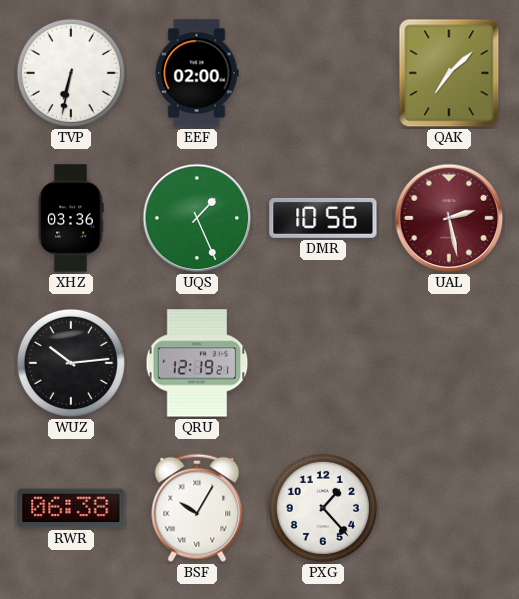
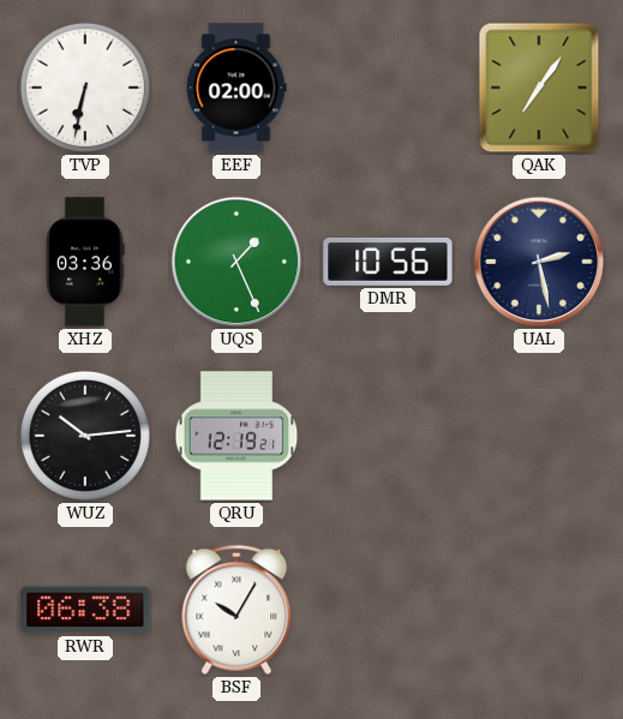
QAK: 7:08 -> 7:06 (539, 88)
UAL dial: burgundy -> navy (539, 262)
PXG: 1:23 -> none (323, 508)
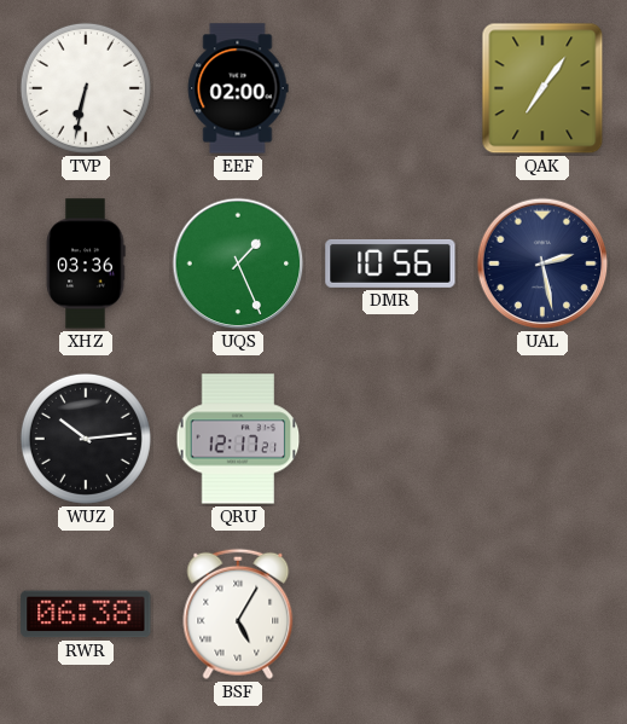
QRU: 12:19 -> 12:17 (238, 439)
BSF: 10:05 -> 5:05 (238, 614)
